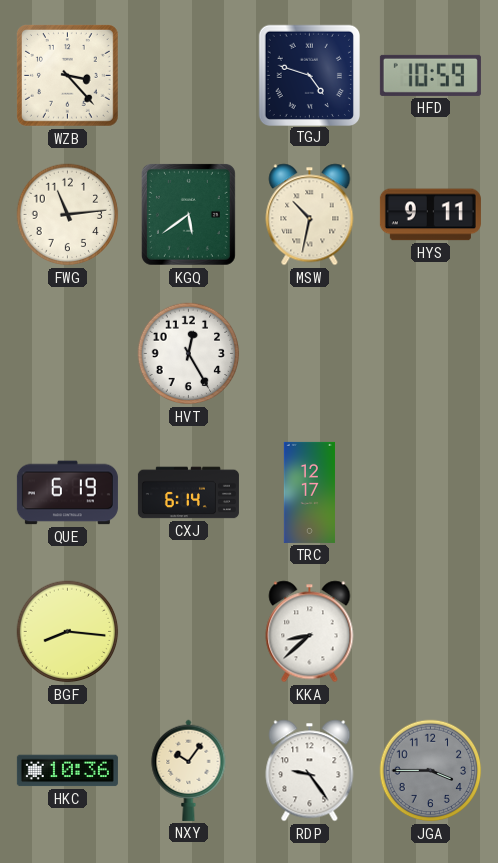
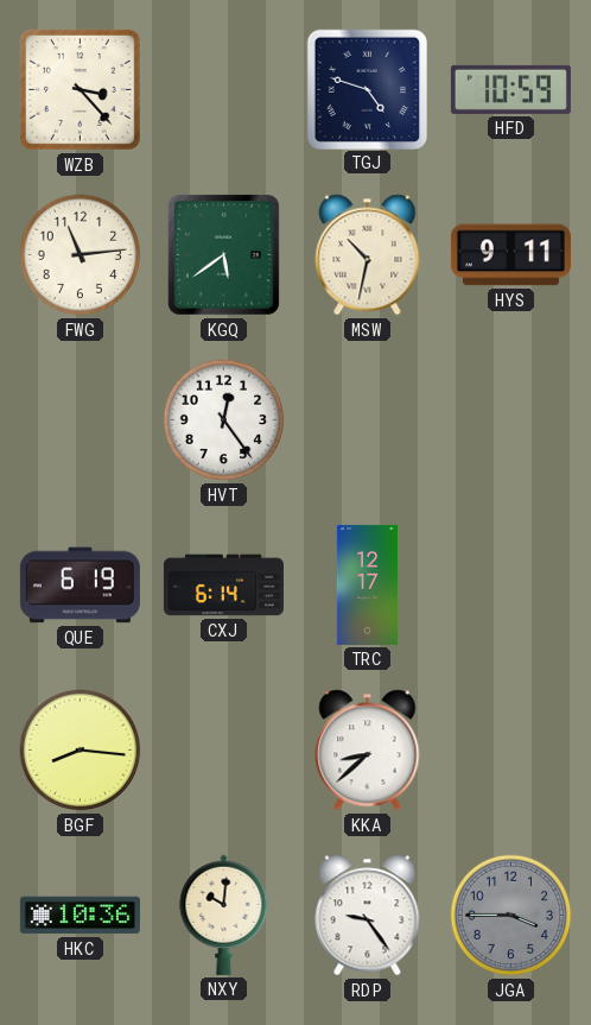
HVT: 12:25 -> 12:24 (224, 420)
NXY: 10:06 -> 10:01 (224, 915)
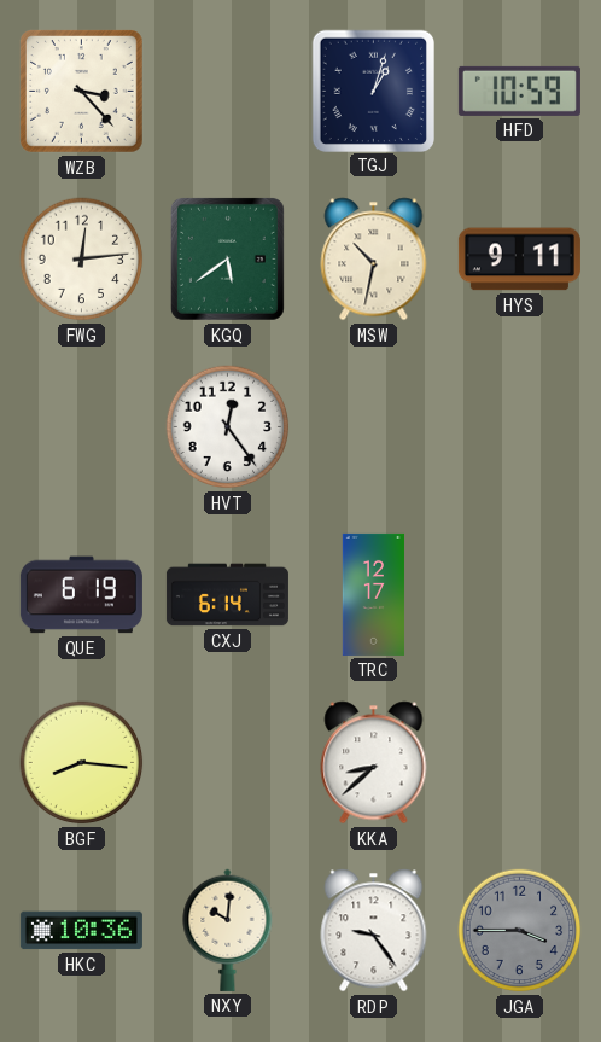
TGJ: 4:48 -> 1:03 (373, 91)
FWG: 11:14 -> 12:14 (82, 260)
